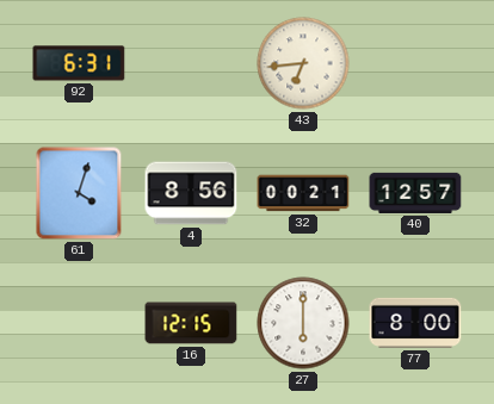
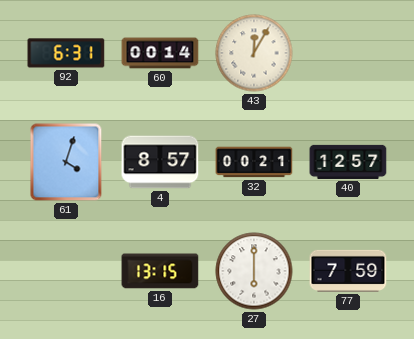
60: none -> 00:14 (160, 53)
43: 6:44 -> 12:05 (254, 53)
4: 8:56 -> 8:57 (160, 162)
16: 12:15 -> 13:15 (160, 271)
77: 8:00 -> 7:59 (348, 271)
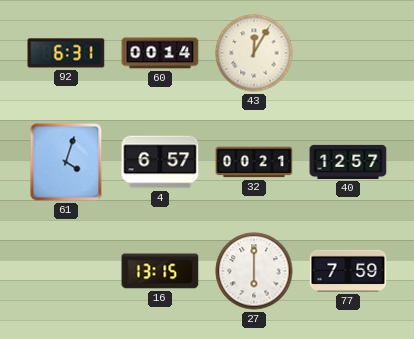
4: 8:57 -> 6:57 (160, 162)
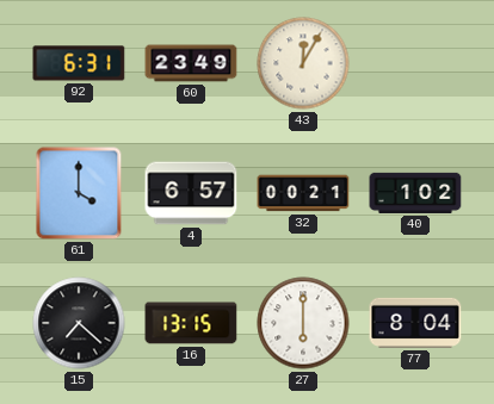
60: 00:14 -> 23:49 (191, 63)
61: 4:03 -> 4:00 (79, 193)
40: 12:57 -> 1:02 (415, 193)
15: none -> 7:22 (79, 323)
77: 7:59 -> 8:04 (415, 323)
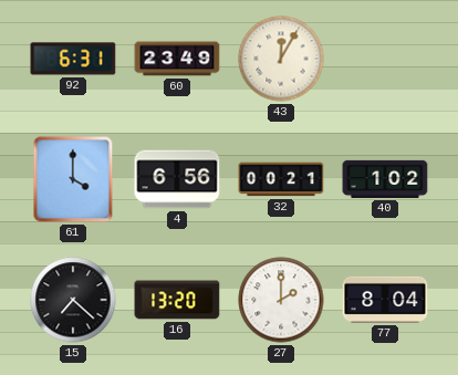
4: 6:57 -> 6:56 (177, 179)
16: 13:15 -> 13:20 (177, 300)
27: 6:00 -> 2:00 (281, 300)
